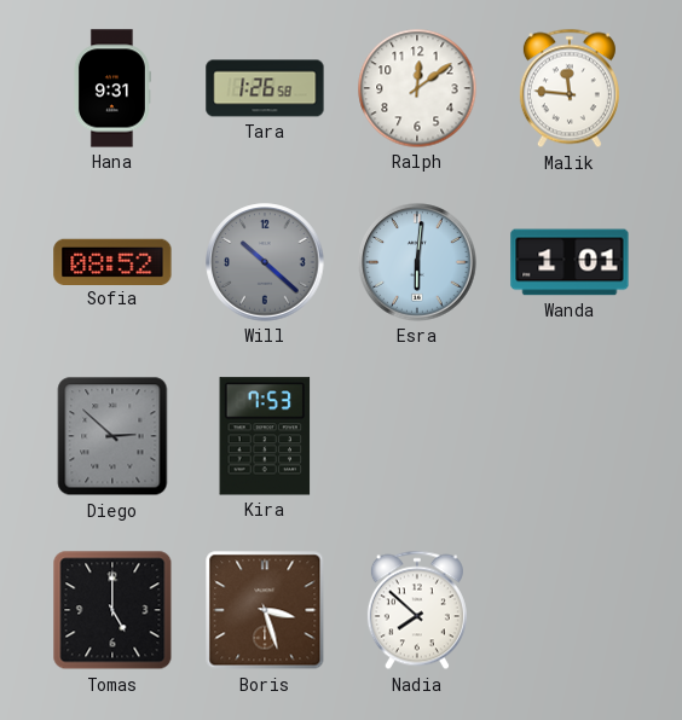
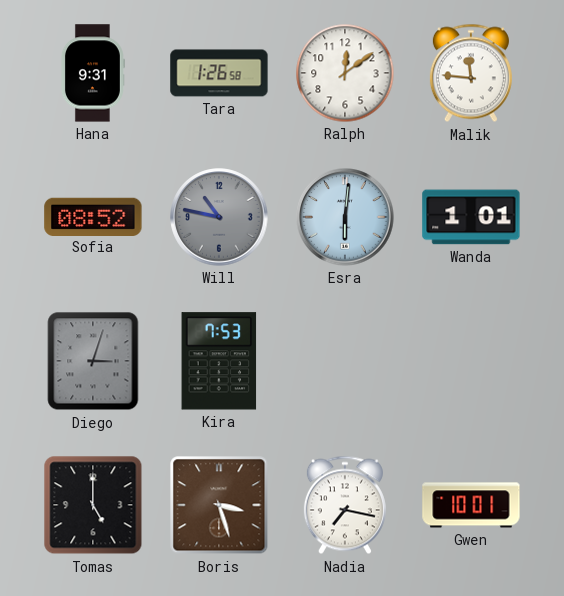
Will: 10:22 -> 10:47 (219, 217)
Diego: 2:52 -> 3:03 (93, 361)
Nadia: 7:52 -> 7:17 (345, 505)
Gwen: none -> 10:01 (471, 505)
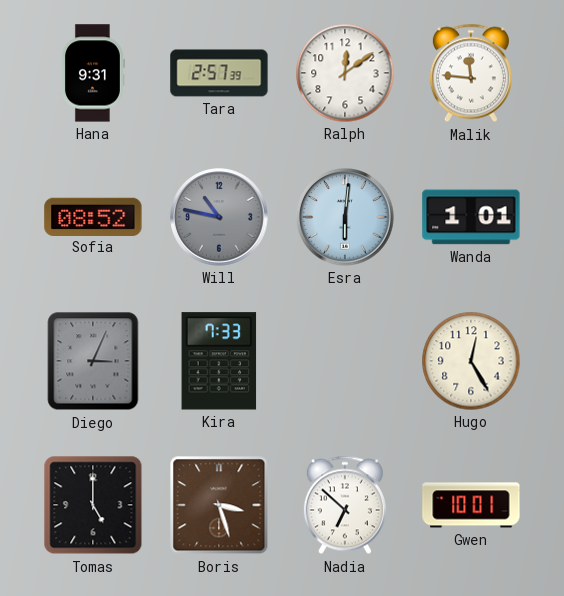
Tara: 1:26 -> 2:57 (219, 73)
Diego: 3:03 -> 3:04 (93, 361)
Kira: 7:53 -> 7:33 (219, 361)
Hugo: none -> 12:25 (471, 361)
Nadia: 7:17 -> 6:52 (345, 505)
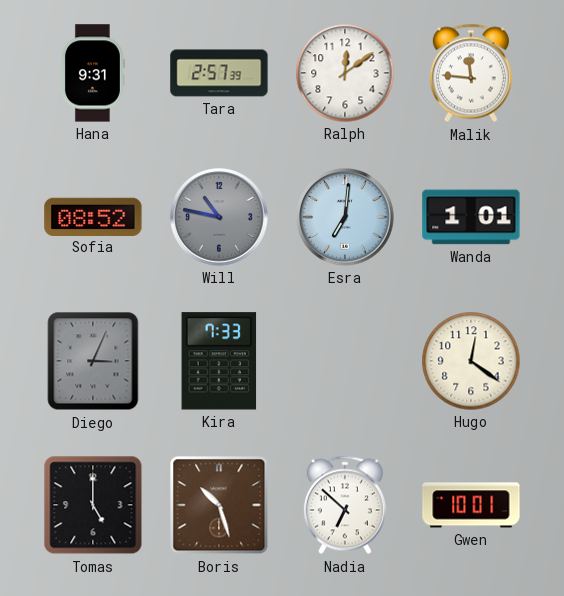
Esra: 6:01 -> 7:01 (345, 217)
Hugo: 12:25 -> 12:21 (471, 361)
Boris: 3:27 -> 10:27 (219, 505)
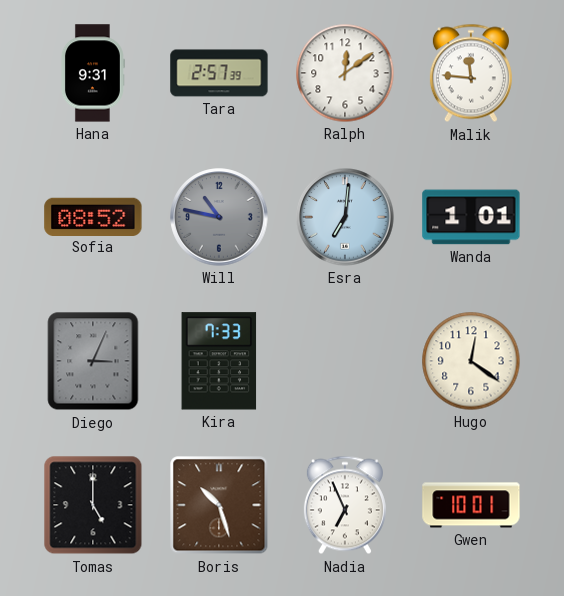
Nadia: 6:52 -> 6:56 (345, 505)
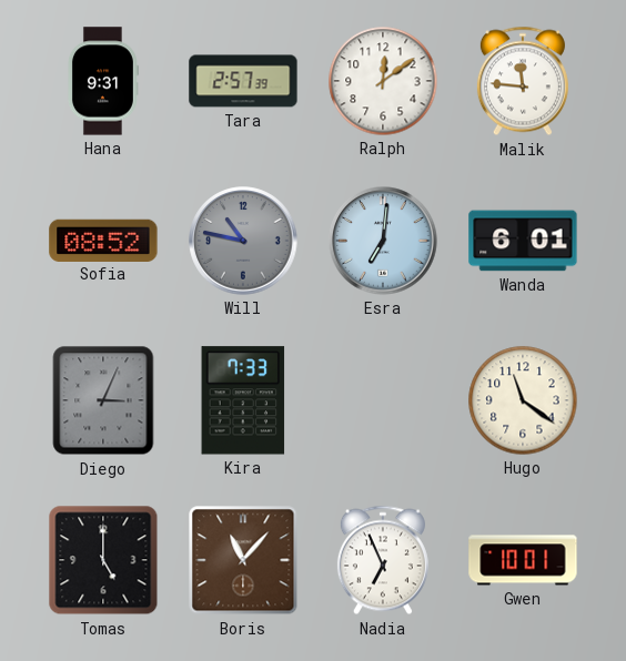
Wanda: 1:01 -> 6:01 (523, 241)
Hugo: 12:21 -> 11:21 (523, 400)
Boris: 10:27 -> 11:07 (243, 560)
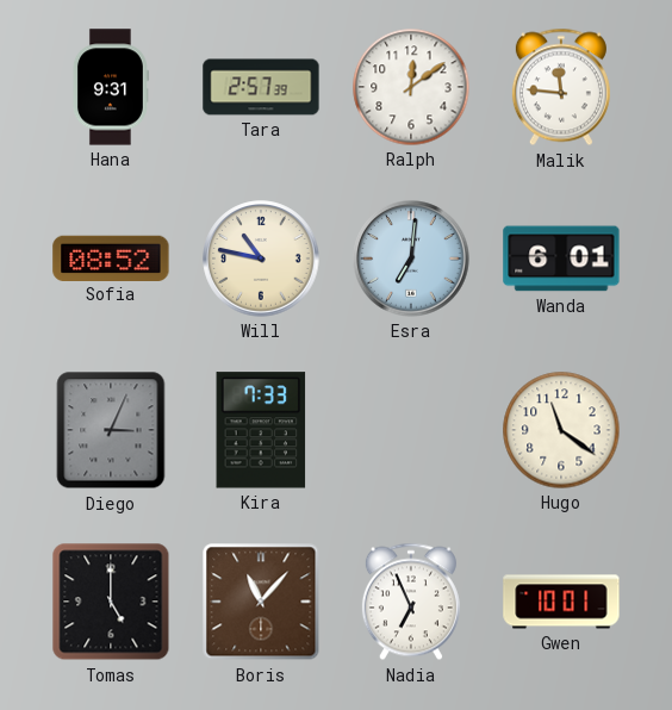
Will dial: grey -> cream (261, 259)
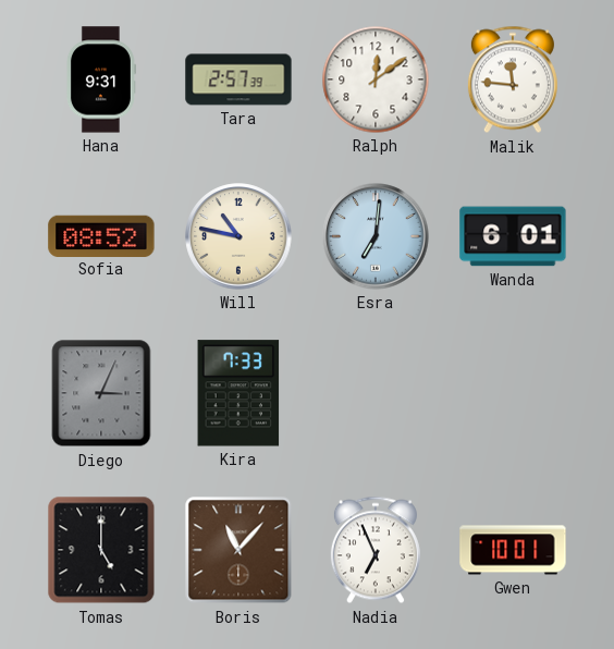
Hugo: 11:21 -> none (561, 430)
